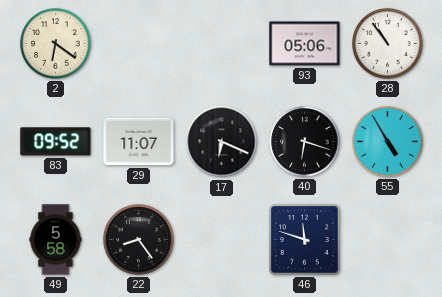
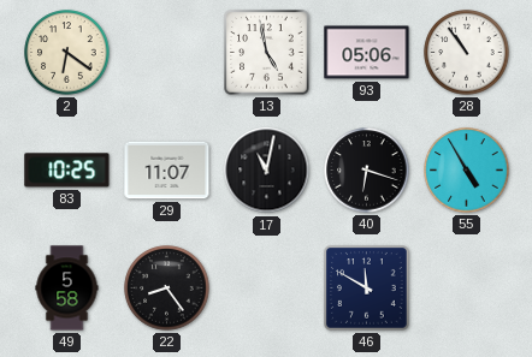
13: none -> 4:58 (267, 53)
83: 09:52 -> 10:25 (67, 171)
17: 6:19 -> 11:02 (267, 171)
46: 11:48 -> 11:50 (367, 288)
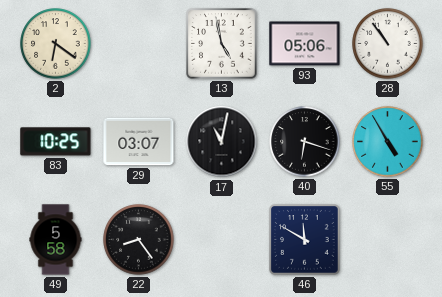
29: 11:07 -> 03:07 (139, 142)
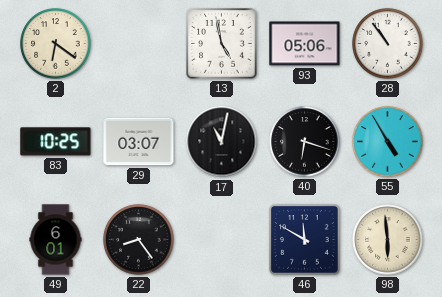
49: 5:58 -> 6:01 (56, 240)
98: none -> 5:59 (388, 240)
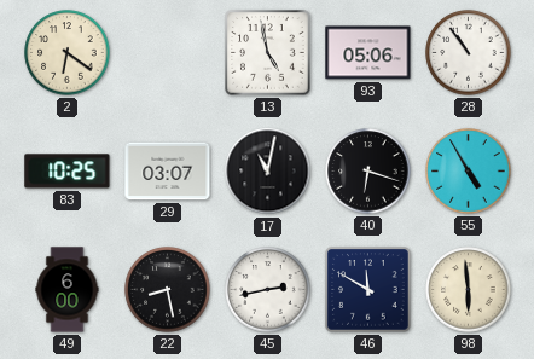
49: 6:01 -> 6:00 (68, 290)
22: 8:24 -> 8:28 (168, 290)
45: none -> 2:43 (268, 290)
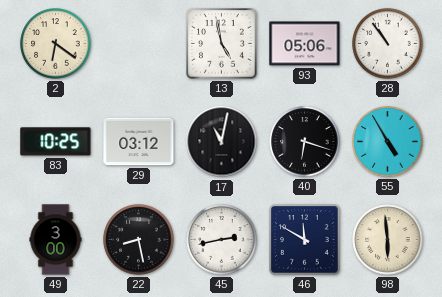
29: 03:07 -> 03:12 (139, 142)
49: 6:00 -> 3:00 (56, 240)
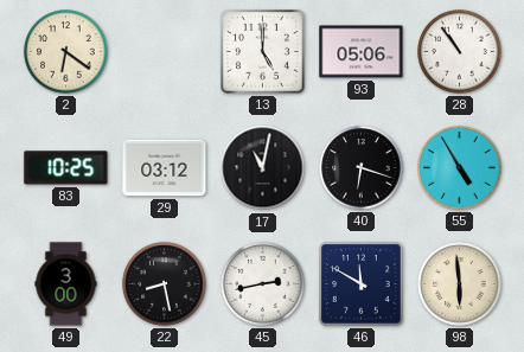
13: 4:58 -> 5:00 (263, 52)
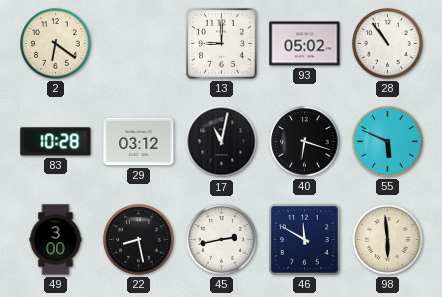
13: 5:00 -> 9:00 (222, 44)
93: 05:06 -> 05:02 (305, 44)
83: 10:25 -> 10:28 (56, 142)
55: 4:55 -> 5:49 (388, 142)
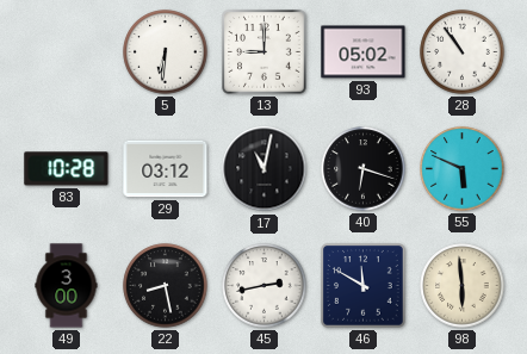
2: 6:21 -> none (56, 44)
5: none -> 6:31 (166, 52)
